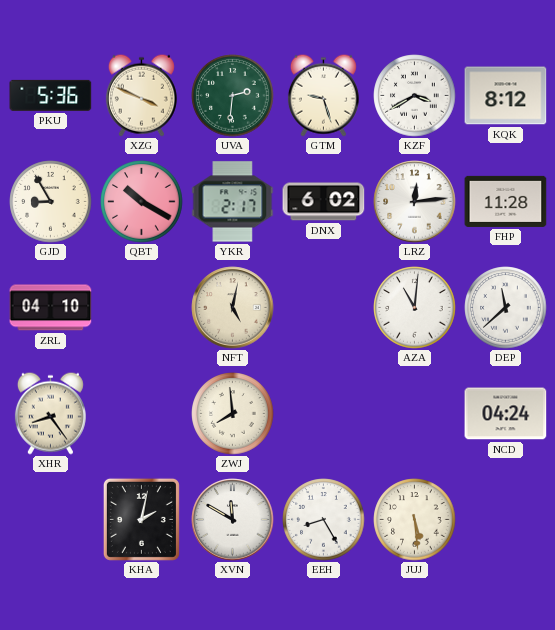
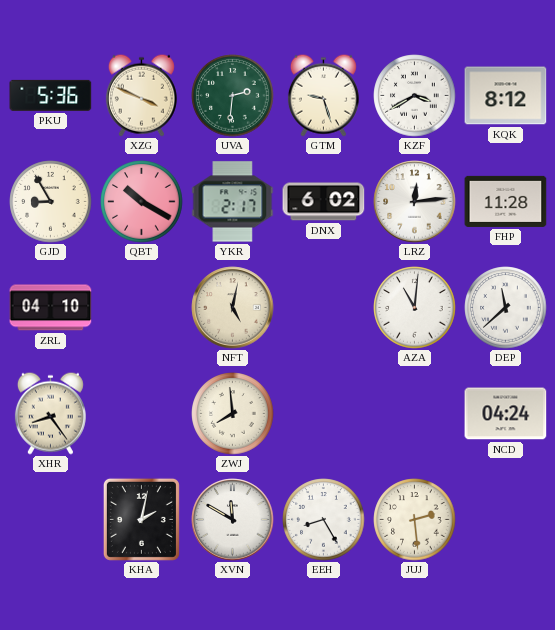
JUJ: 5:29 -> 2:29 (415, 520)
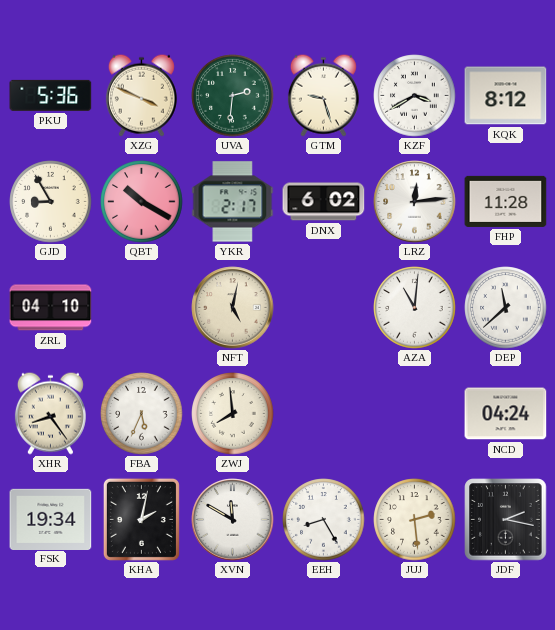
FBA: none -> 5:34 (142, 414)
FSK: none -> 19:34 (51, 519)
JDF: none -> 2:17 (506, 520)
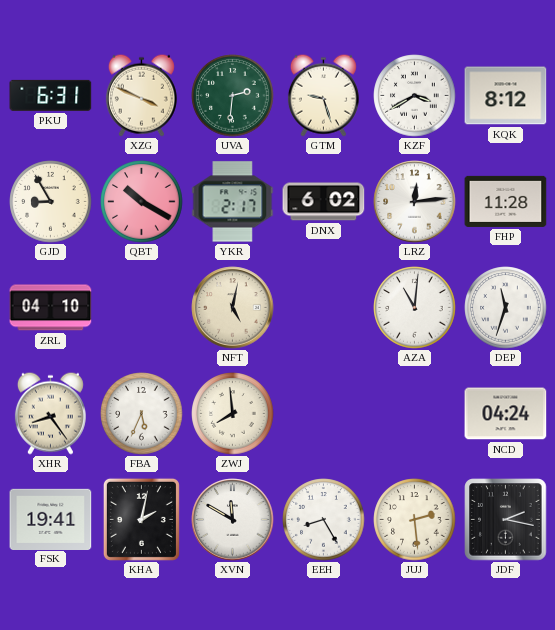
PKU: 5:36 -> 6:31 (51, 95)
DEP: 11:38 -> 11:33 (506, 308)
FSK: 19:34 -> 19:41 (51, 519)
